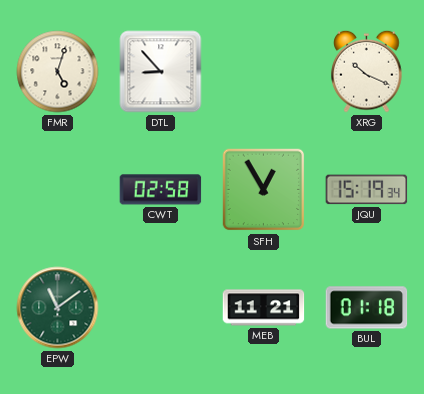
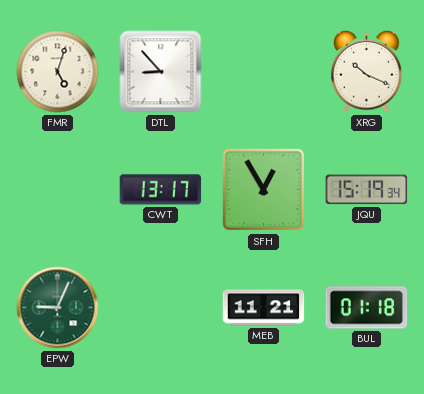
CWT: 02:58 -> 13:17 (161, 190)
EPW: 11:09 -> 9:04 (58, 308)
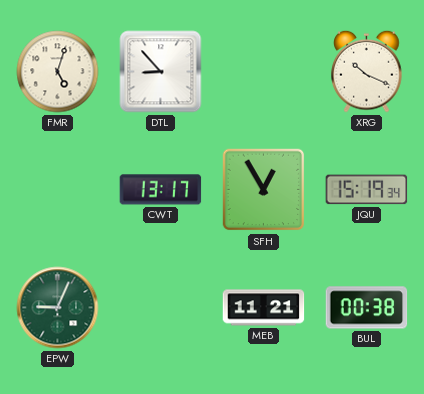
BUL: 01:18 -> 00:38 (367, 308)
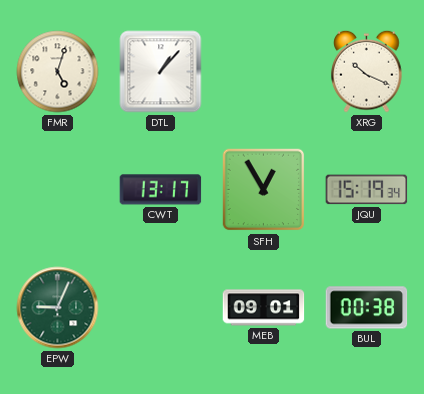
DTL: 8:53 -> 1:07 (161, 72)
MEB: 11:21 -> 09:01 (264, 308)
